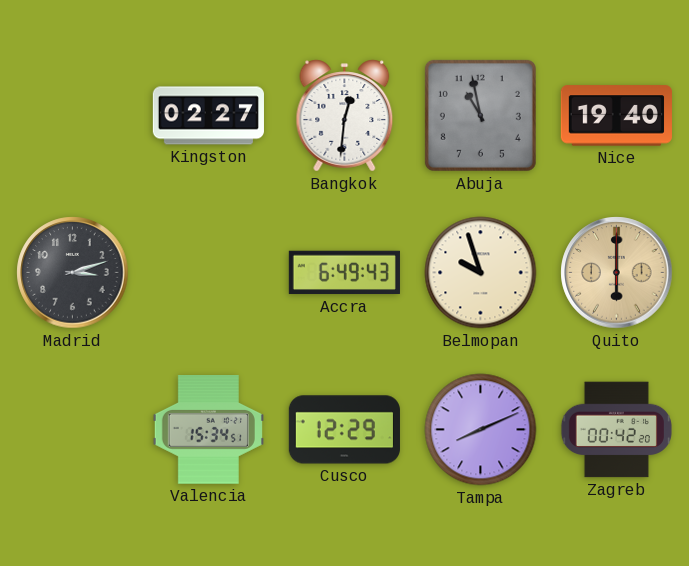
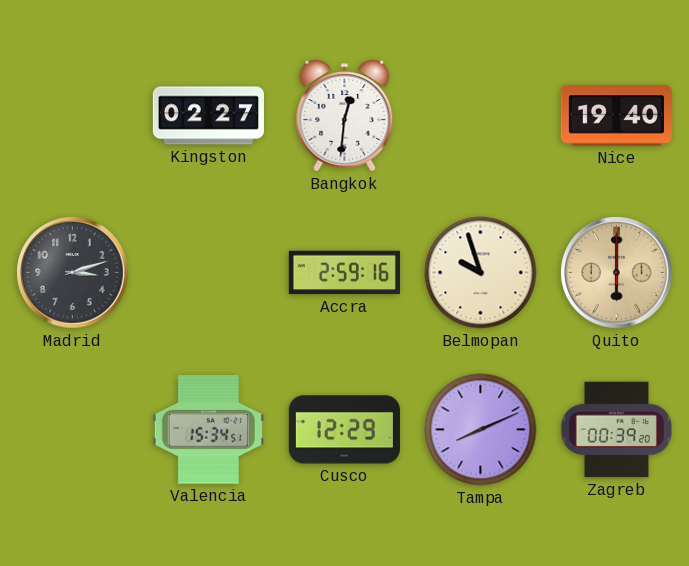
Abuja: 10:58 -> none (480, 115)
Accra: 6:49 -> 2:59 (344, 273)
Zagreb: 00:42 -> 00:39 (616, 430)
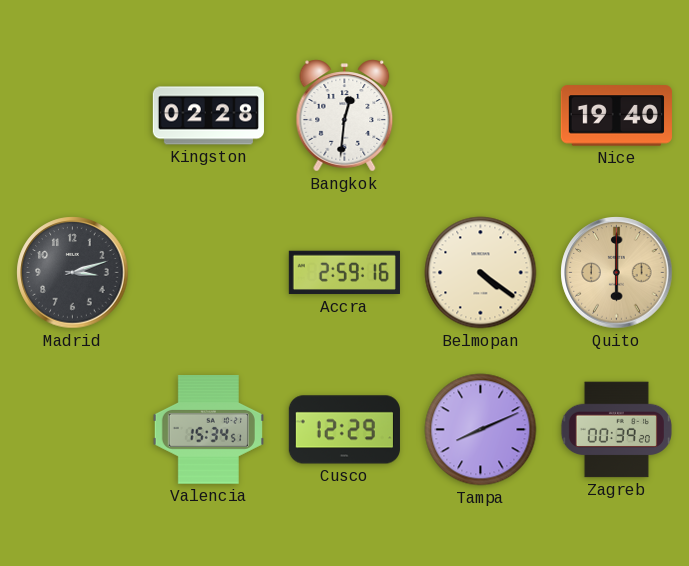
Kingston: 02:27 -> 02:28 (208, 116)
Belmopan: 9:57 -> 4:21 (481, 273)
